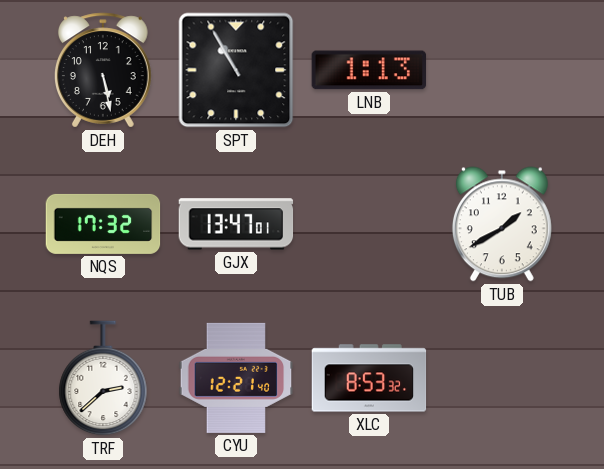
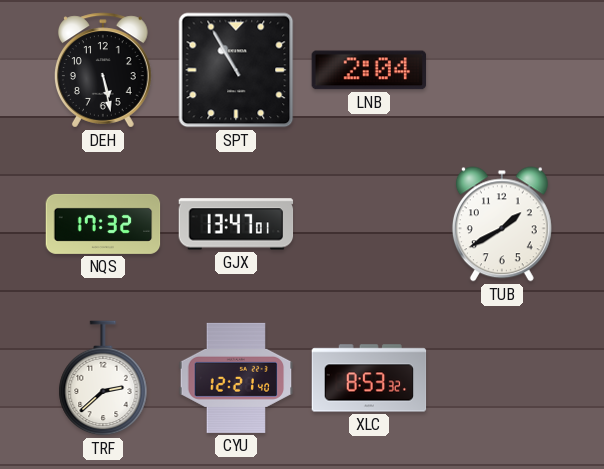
LNB: 1:13 -> 2:04 (369, 70)
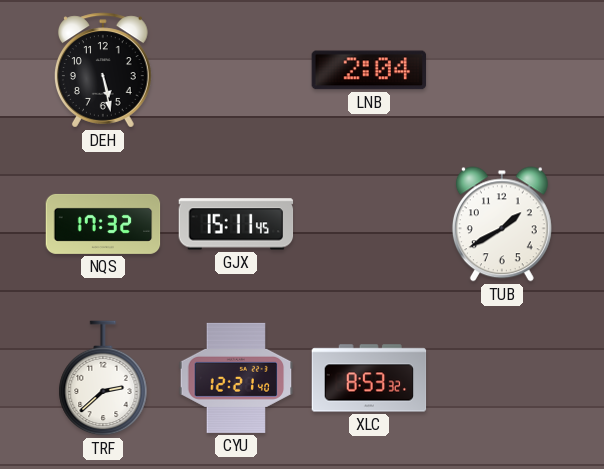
SPT: 10:55 -> none (236, 70)
GJX: 13:47 -> 15:11 (236, 224)
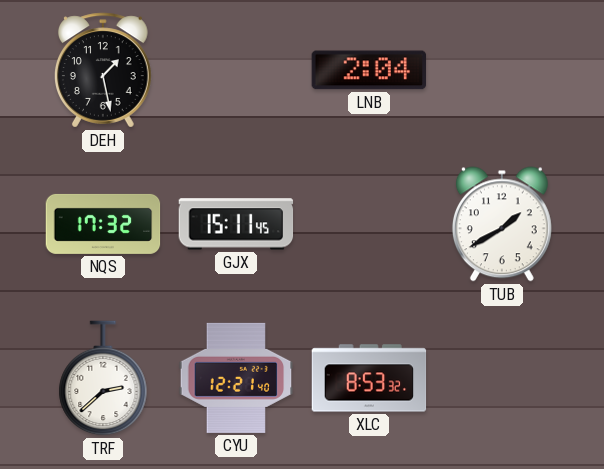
DEH: 5:28 -> 1:28 (103, 70)
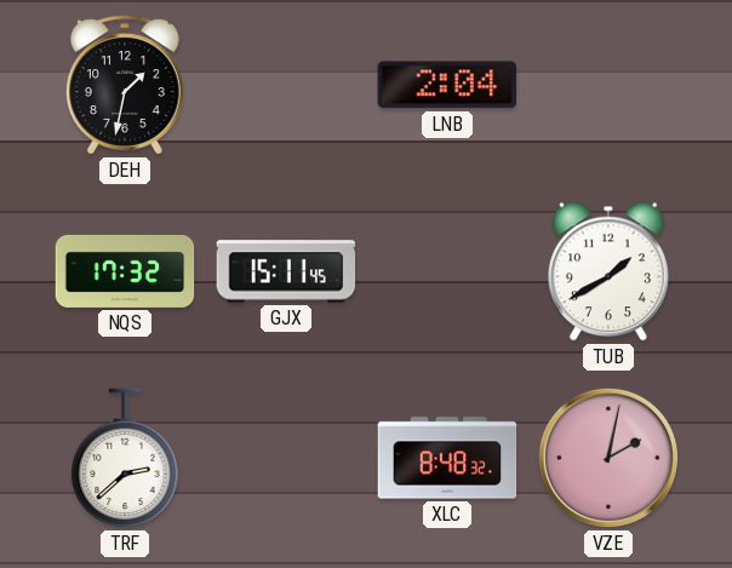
DEH: 1:28 -> 1:32 (125, 85)
CYU: 12:21 -> none (236, 378)
XLC: 8:53 -> 8:48 (447, 458)
VZE: none -> 2:02 (608, 458)
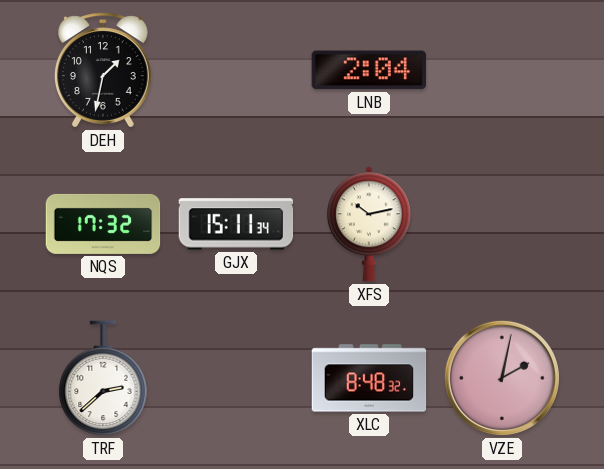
GJX: 15:11:45 -> 15:11:34 (236, 224)
XFS: none -> 10:13 (370, 224)
TUB: 1:40 -> none (608, 271)
